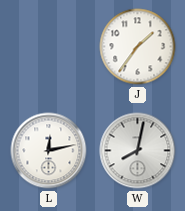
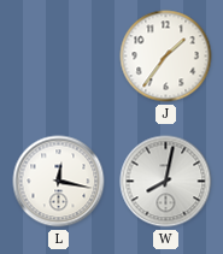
L: 12:13 -> 12:17 (59, 182)
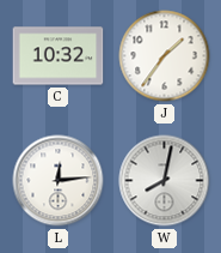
C: none -> 10:32 (59, 56)
L: 12:17 -> 12:14 (59, 181)
